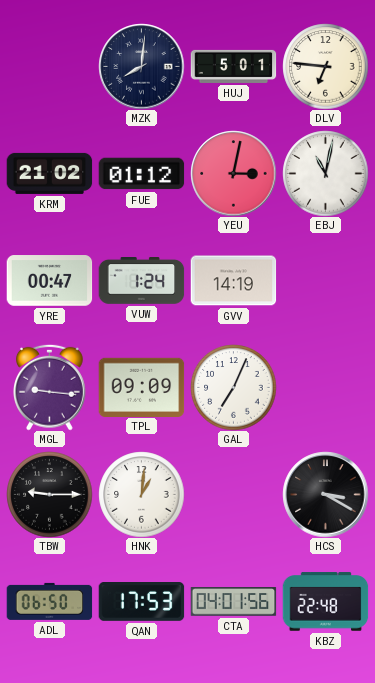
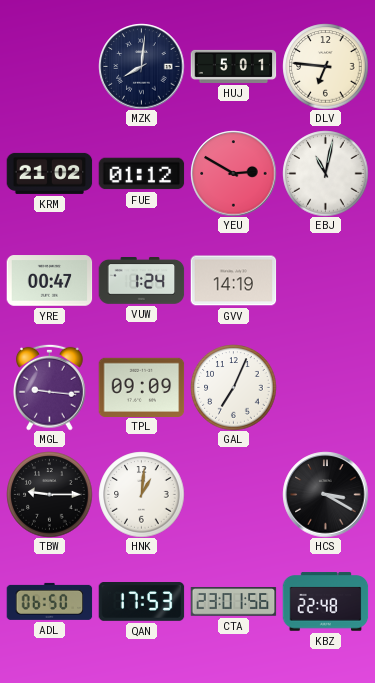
YEU: 3:02 -> 2:50 (233, 173)
CTA: 04:01 -> 23:01 (233, 602)
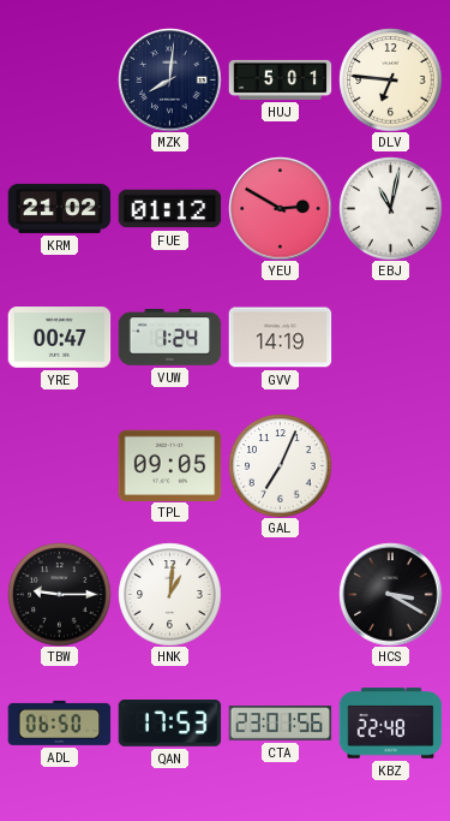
MGL: 9:16 -> none (50, 387)
TPL: 09:09 -> 09:05 (169, 465)
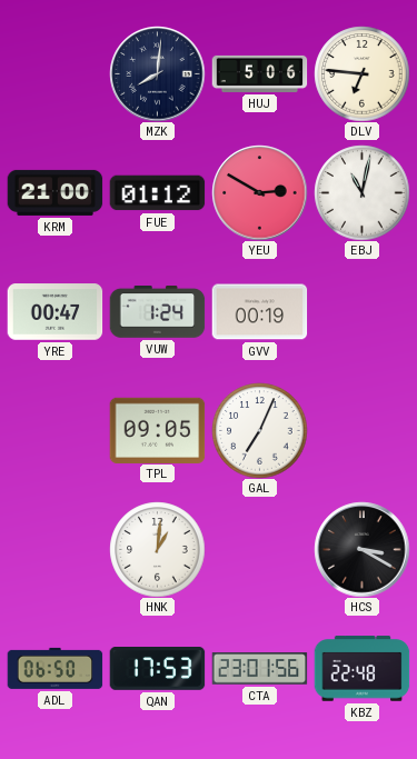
HUJ: 5:01 -> 5:06 (259, 73)
KRM: 21:02 -> 21:00 (54, 192)
GVV: 14:19 -> 00:19 (259, 312)
TBW: 9:15 -> none (59, 594)
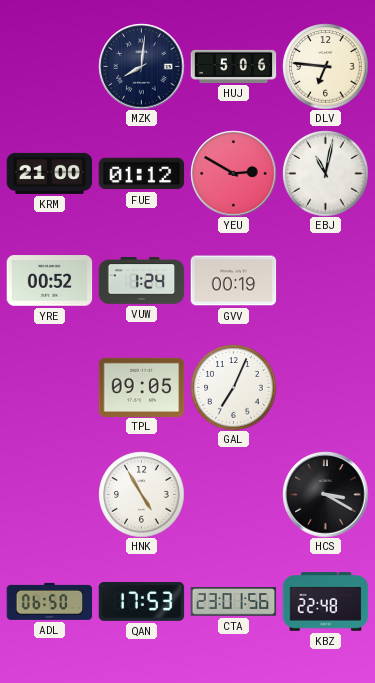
YRE: 00:47 -> 00:52 (49, 281)
HNK: 1:01 -> 4:55 (141, 494)
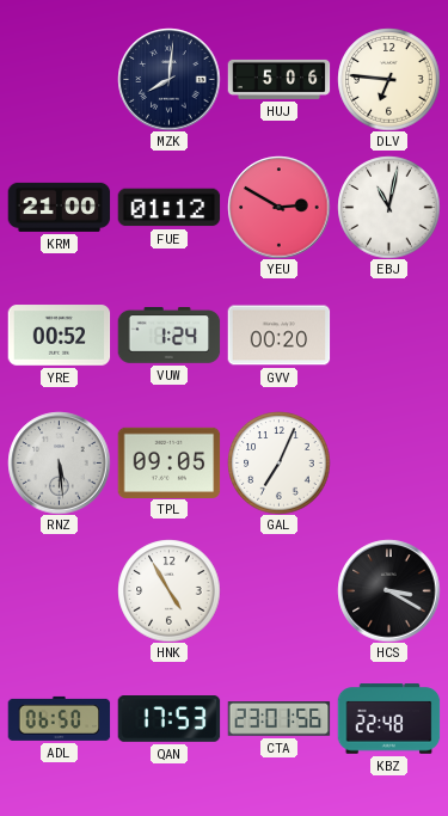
GVV: 00:19 -> 00:20 (278, 336)
RNZ: none -> 5:29 (59, 462)
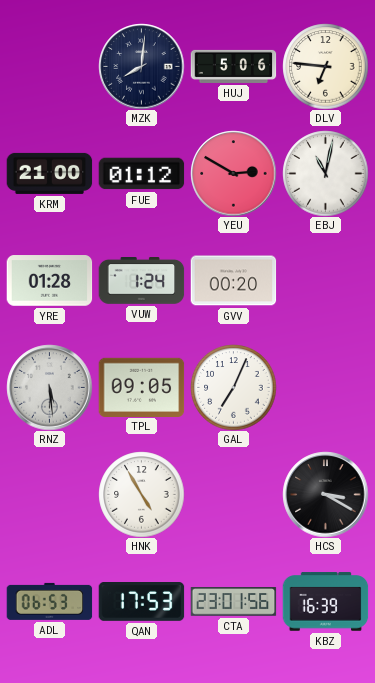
YRE: 00:52 -> 01:28 (49, 281)
ADL: 06:50 -> 06:53 (49, 601)
KBZ: 22:48 -> 16:39 (325, 602)
